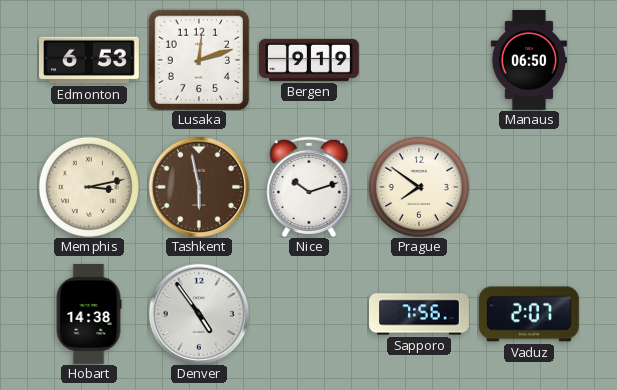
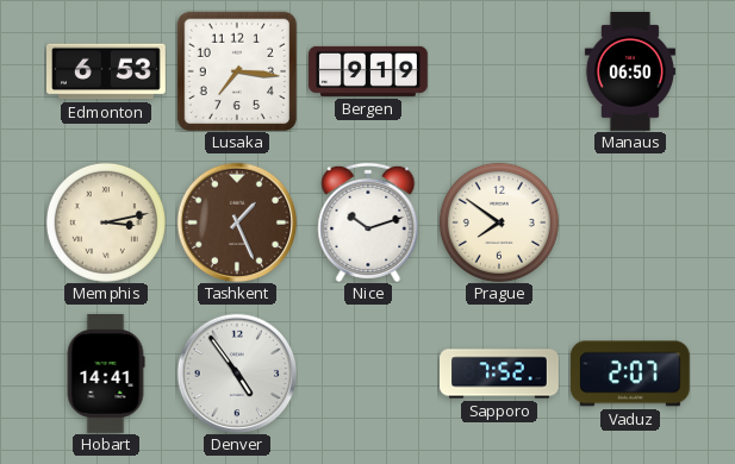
Lusaka: 12:12 -> 7:16 (237, 71)
Tashkent: 5:58 -> 1:26 (237, 222)
Hobart: 14:38 -> 14:41 (106, 375)
Sapporo: 7:56 -> 7:52 (500, 374)
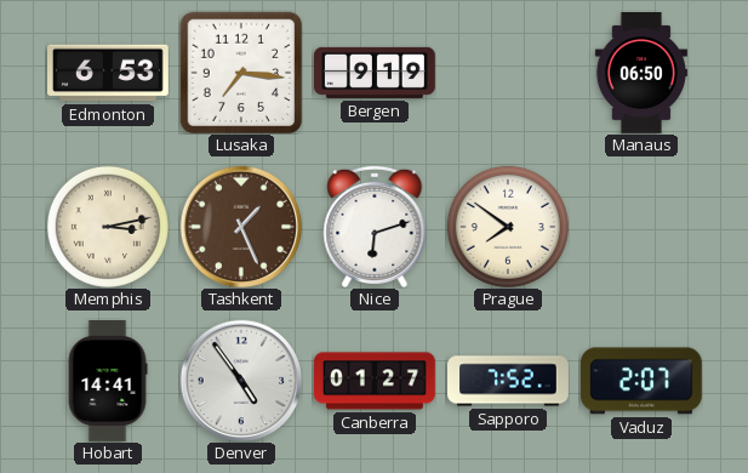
Nice: 10:12 -> 6:12 (375, 227)
Canberra: none -> 01:27 (376, 381)
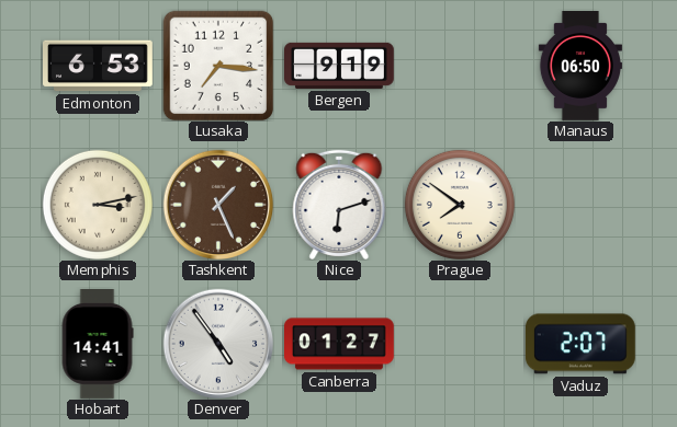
Sapporo: 7:52 -> none (509, 381)
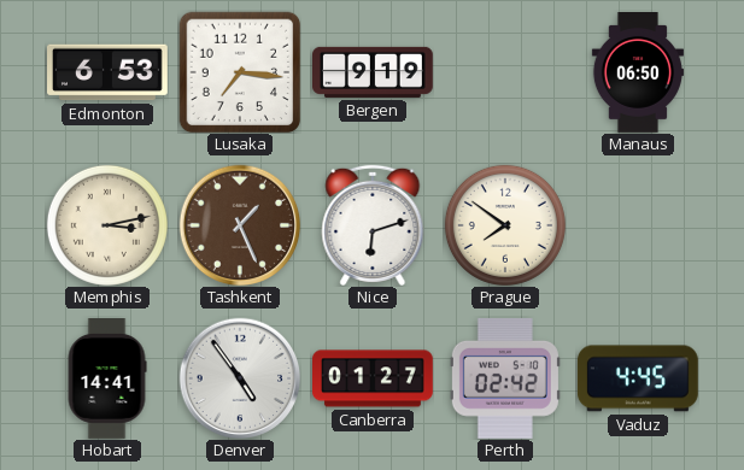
Perth: none -> 02:42 (505, 378)
Vaduz: 2:07 -> 4:45 (638, 378)
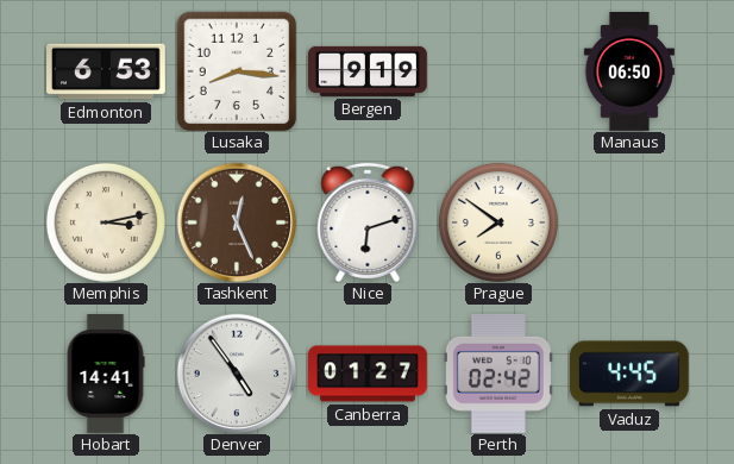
Lusaka: 7:16 -> 8:16 (237, 71)
Tashkent: 1:26 -> 12:26 (237, 222)
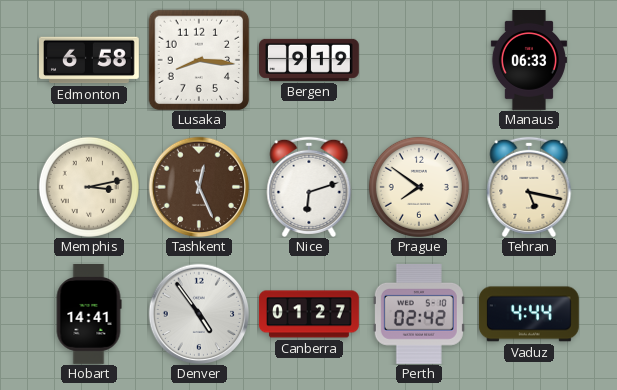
Edmonton: 6:53 -> 6:58 (90, 60)
Manaus: 06:50 -> 06:33 (529, 61)
Tehran: none -> 5:17 (529, 187)
Vaduz: 4:45 -> 4:44 (529, 314)
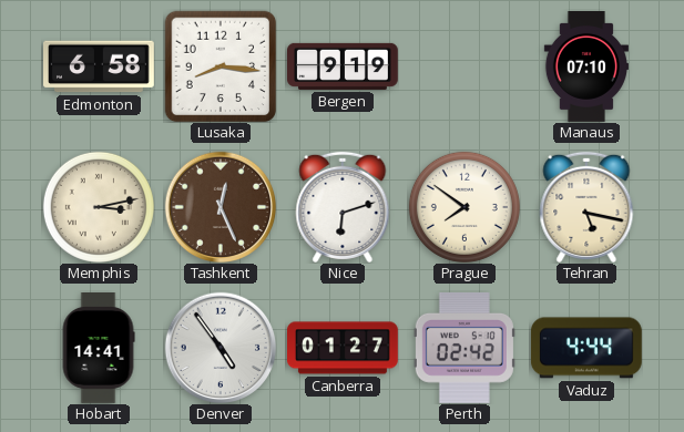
Manaus: 06:33 -> 07:10 (586, 68)
